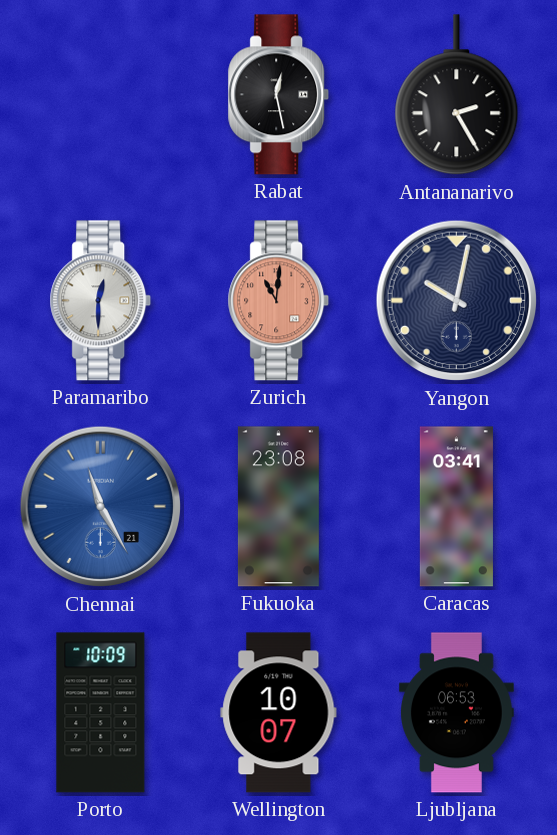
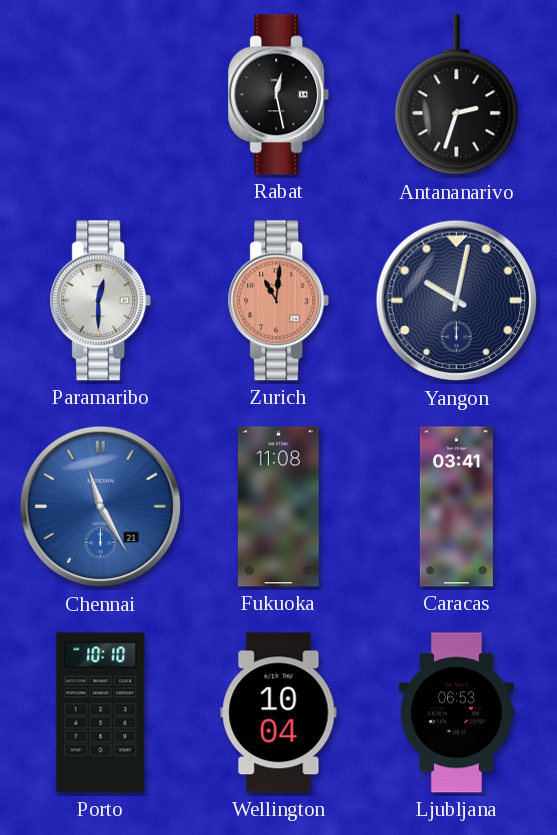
Antananarivo: 2:25 -> 2:33 (457, 95)
Fukuoka: 23:08 -> 11:08 (278, 507)
Porto: 10:09 -> 10:10 (101, 713)
Wellington: 10:07 -> 10:04 (279, 713)
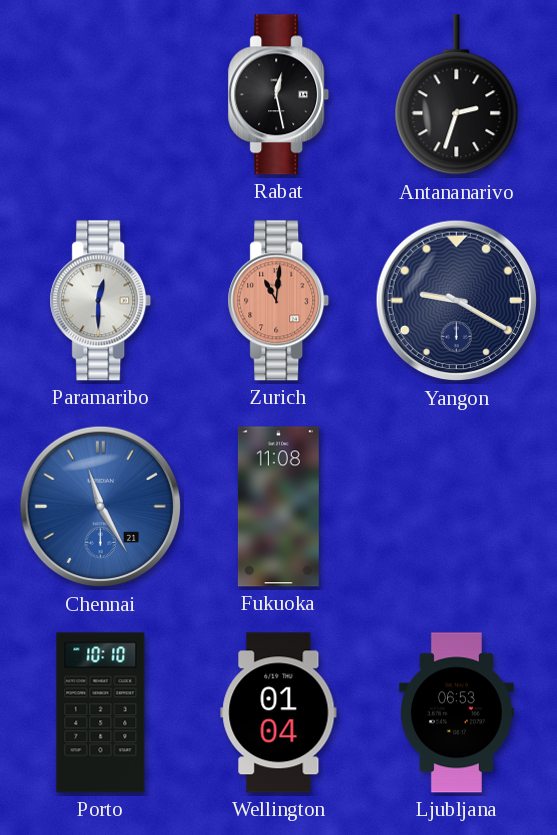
Yangon: 10:02 -> 9:20 (457, 301)
Caracas: 03:41 -> none (456, 507)
Wellington: 10:04 -> 01:04 (279, 713)
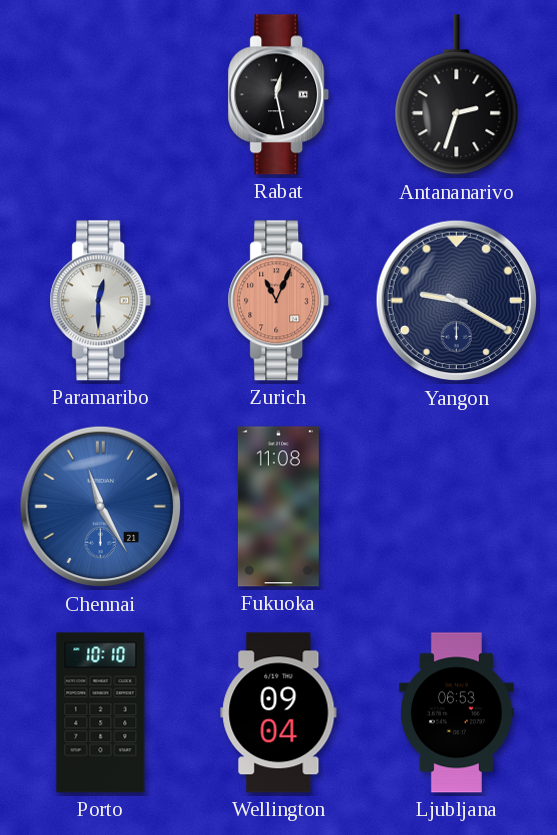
Zurich: 11:01 -> 11:04 (279, 301)
Wellington: 01:04 -> 09:04 (279, 713)
